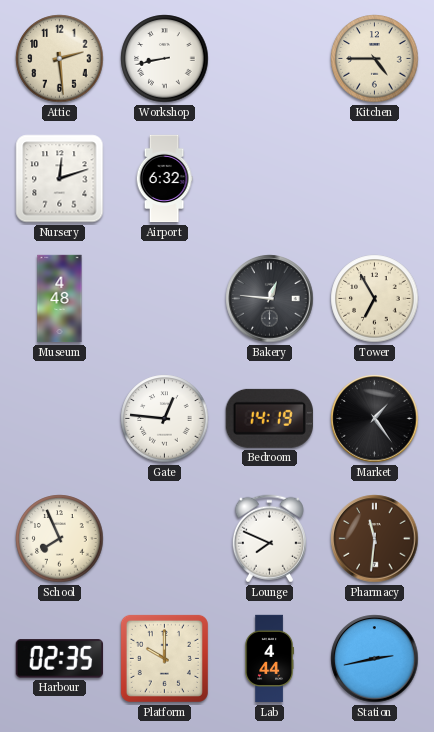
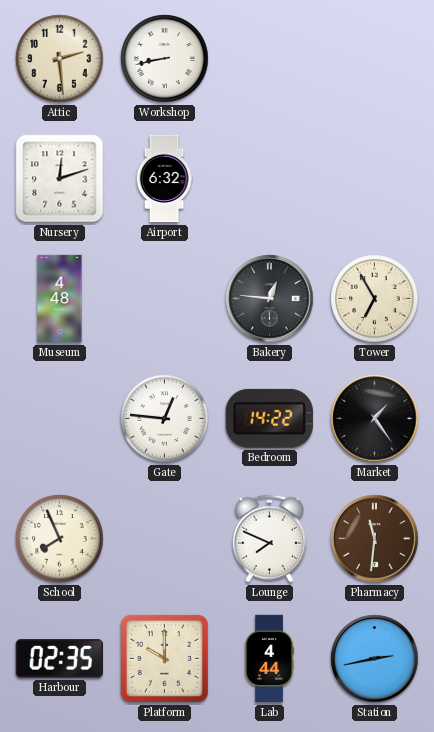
Kitchen: 4:45 -> none (375, 59)
Bedroom: 14:19 -> 14:22 (269, 418)
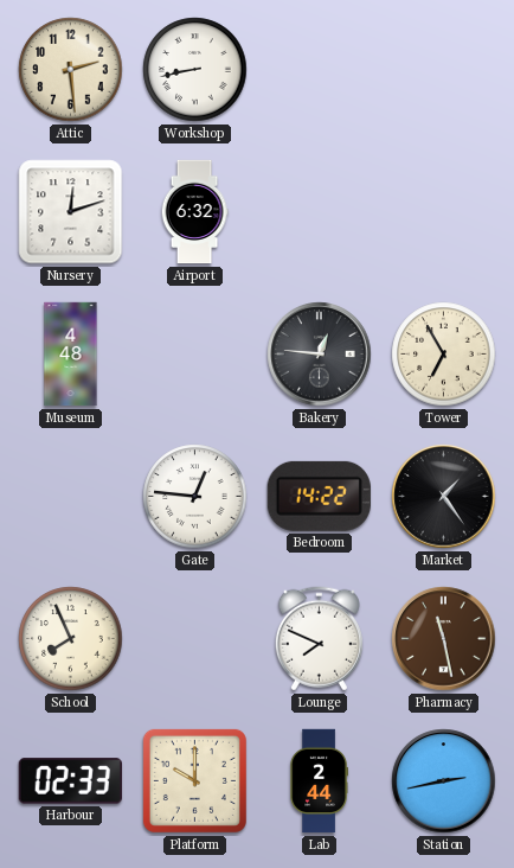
Pharmacy: 11:31 -> 11:28 (444, 639)
Harbour: 02:35 -> 02:33 (70, 781)
Lab: 4:44 -> 2:44 (319, 781)
